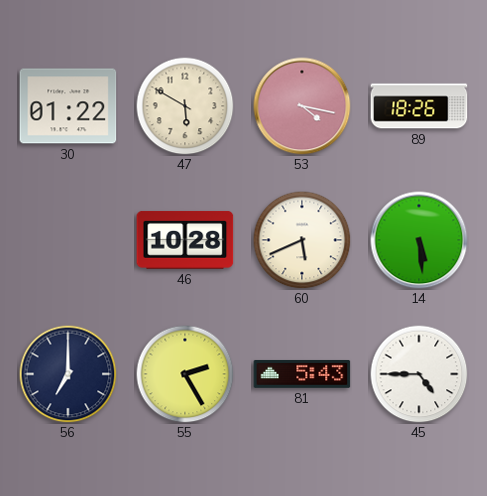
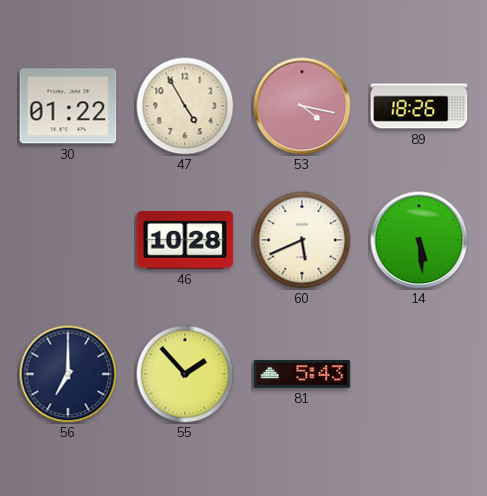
47: 5:50 -> 4:55 (185, 106)
55: 2:25 -> 1:53 (185, 374)
45: 4:45 -> none (419, 374)
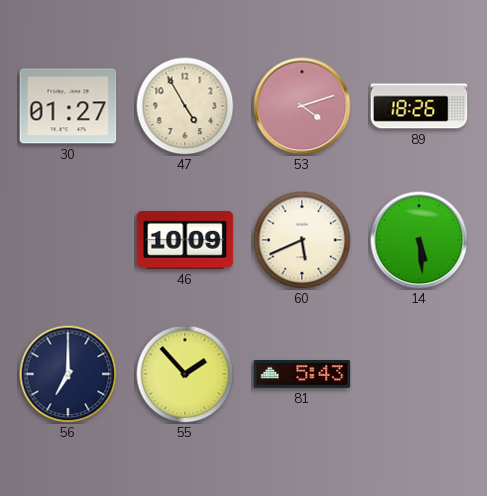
30: 01:22 -> 01:27 (68, 106)
53: 4:17 -> 4:12 (302, 106)
46: 10:28 -> 10:09 (185, 240)
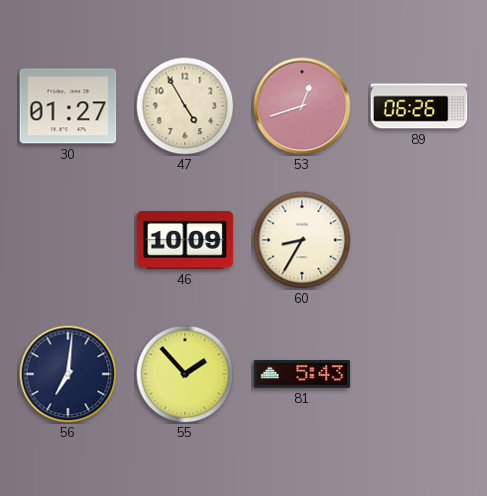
53: 4:12 -> 12:42 (302, 106)
89: 18:26 -> 06:26 (419, 106)
60: 5:41 -> 8:35 (302, 240)
14: 5:29 -> none (419, 240)
56: 7:00 -> 7:01 (68, 374)
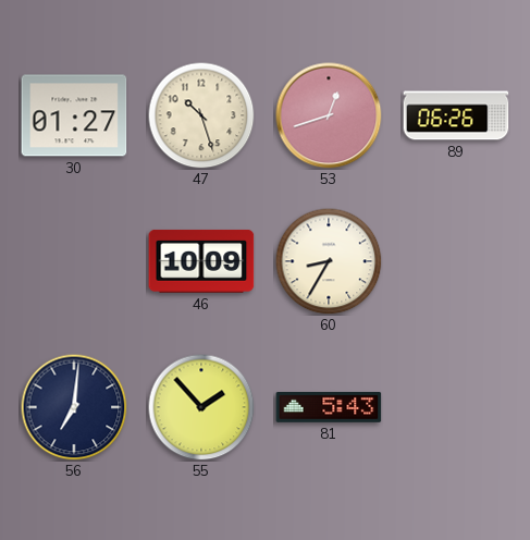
47: 4:55 -> 10:27 (201, 115)
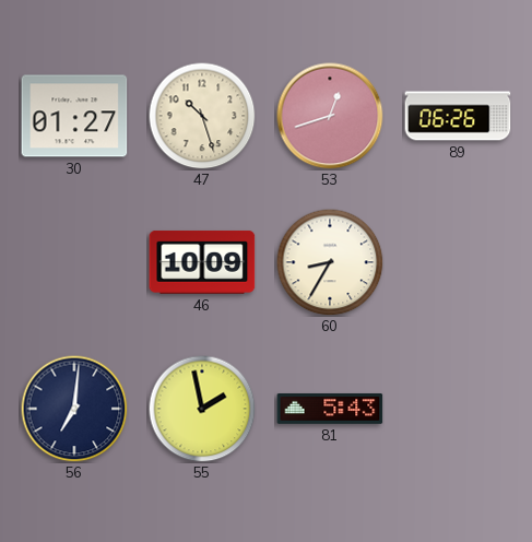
55: 1:53 -> 1:58 (202, 409)
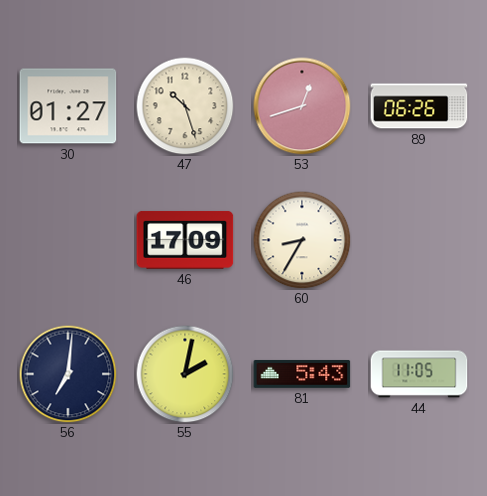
46: 10:09 -> 17:09 (185, 240)
55: 1:58 -> 2:02 (185, 374)
44: none -> 11:05 (419, 374)
